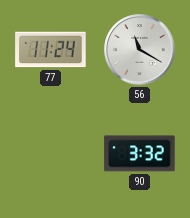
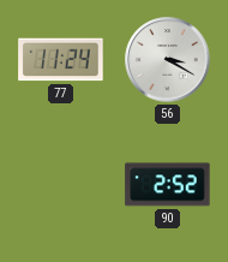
56: 11:20 -> 3:20 (168, 60)
90: 3:32 -> 2:52 (168, 185)
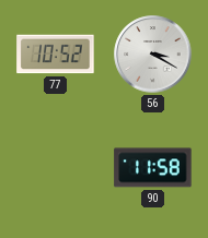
77: 11:24 -> 10:52 (56, 55)
90: 2:52 -> 11:58 (153, 168)
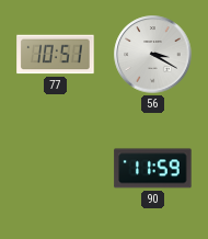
77: 10:52 -> 10:51 (56, 55)
90: 11:58 -> 11:59 (153, 169)
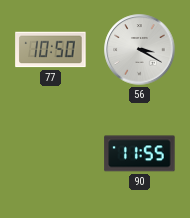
77: 10:51 -> 10:50 (51, 50)
90: 11:59 -> 11:55 (140, 154)
